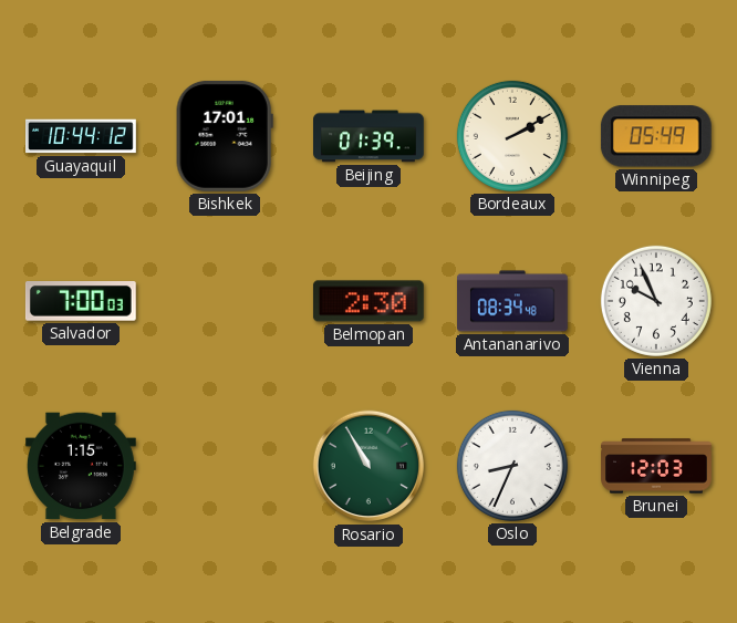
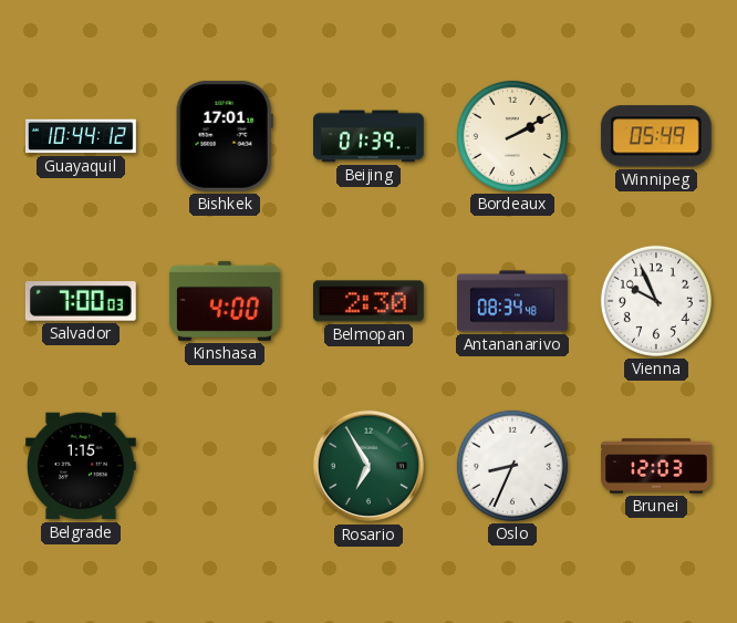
Kinshasa: none -> 4:00 (225, 301)
Rosario: 10:55 -> 6:55 (369, 466)
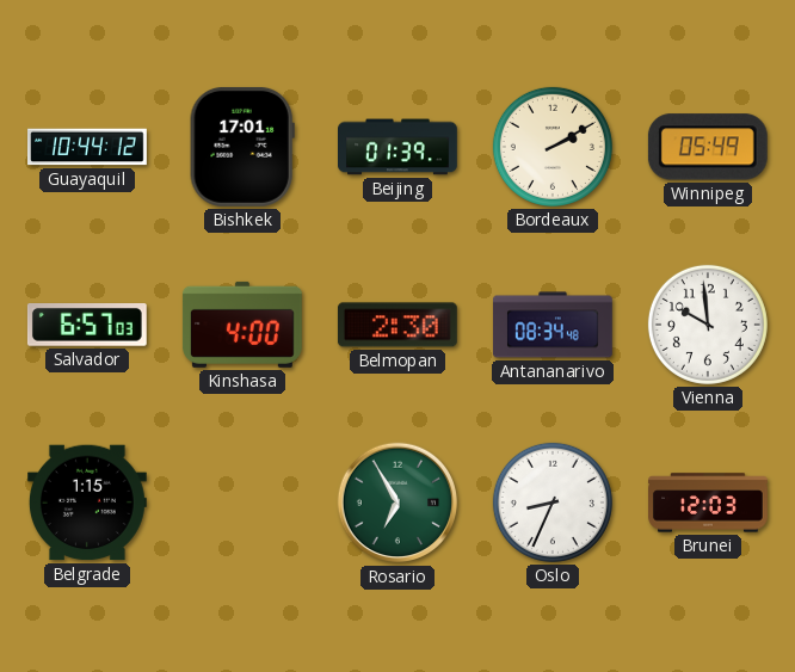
Salvador: 7:00 -> 6:57 (87, 326)
Vienna: 9:56 -> 9:59 (708, 325)
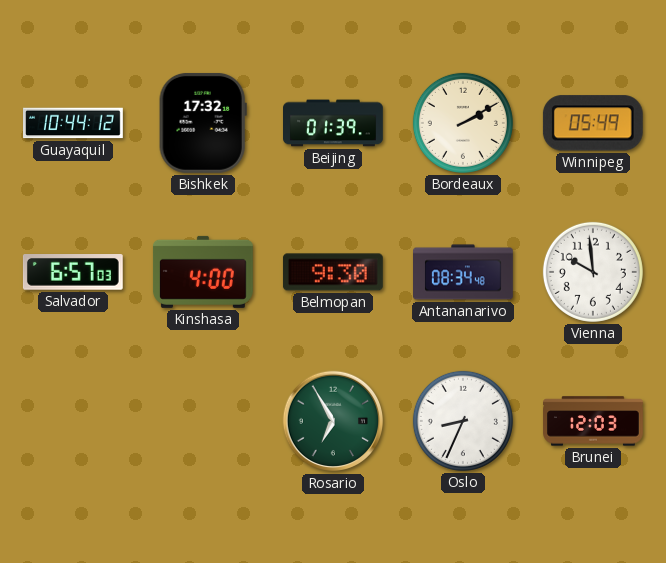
Bishkek: 17:01 -> 17:32 (203, 123)
Belmopan: 2:30 -> 9:30 (333, 272)
Belgrade: 1:15 -> none (88, 503)
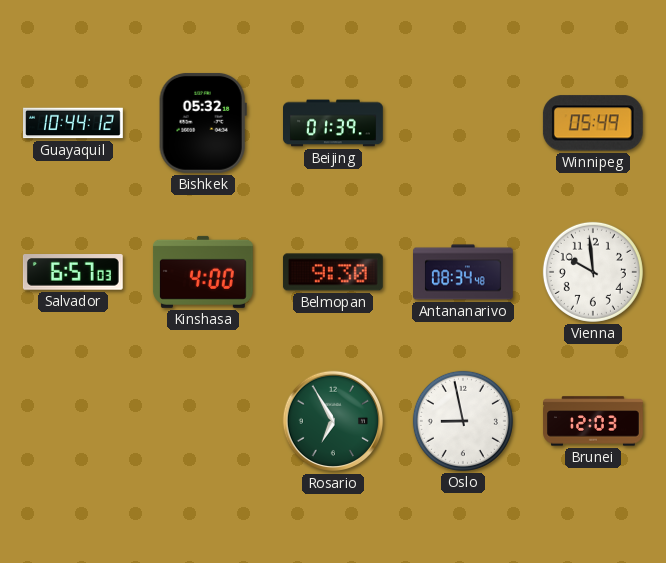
Bishkek: 17:32 -> 05:32 (203, 123)
Bordeaux: 2:10 -> none (463, 123)
Oslo: 8:34 -> 8:58 (463, 421)
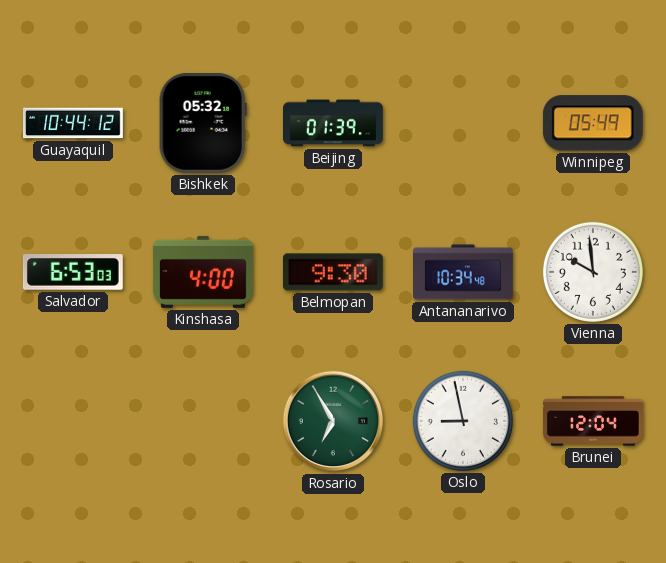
Salvador: 6:57 -> 6:53 (73, 273)
Antananarivo: 08:34 -> 10:34 (464, 272)
Brunei: 12:03 -> 12:04 (593, 421)
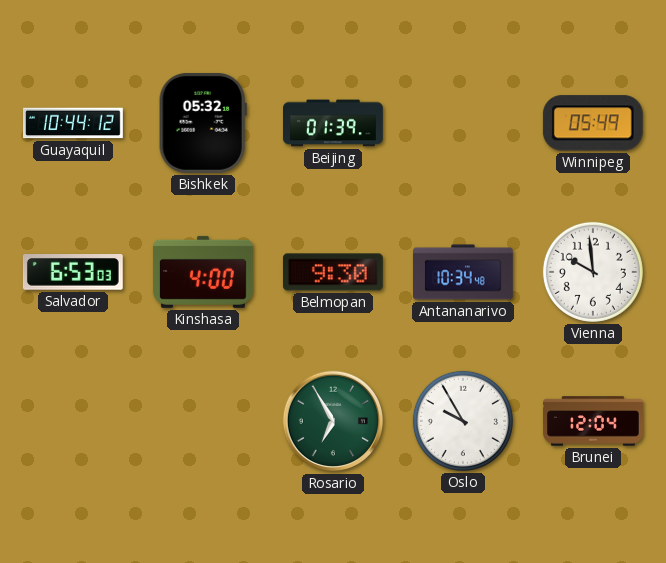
Oslo: 8:58 -> 9:55 (463, 421)
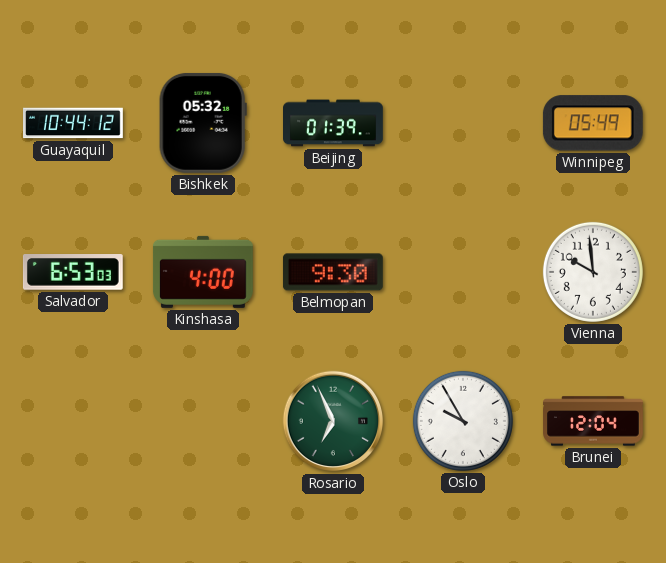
Antananarivo: 10:34 -> none (464, 272)
Rosario: 6:55 -> 6:56 (333, 421)
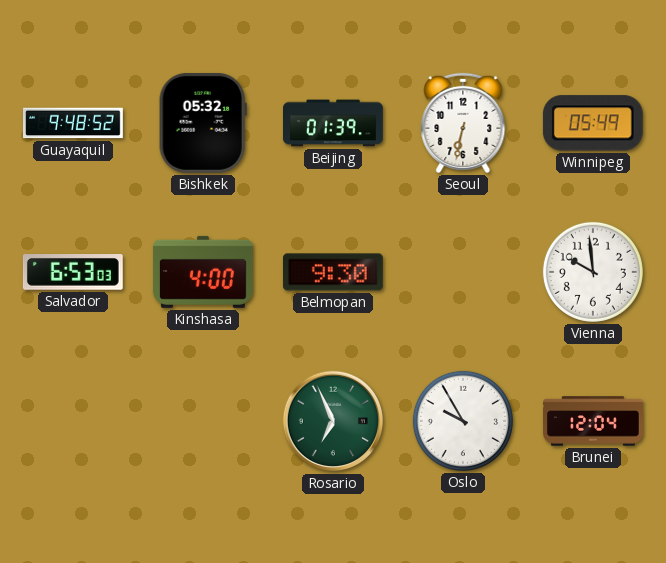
Guayaquil: 10:44 -> 9:48 (74, 123)
Seoul: none -> 6:32 (463, 123)
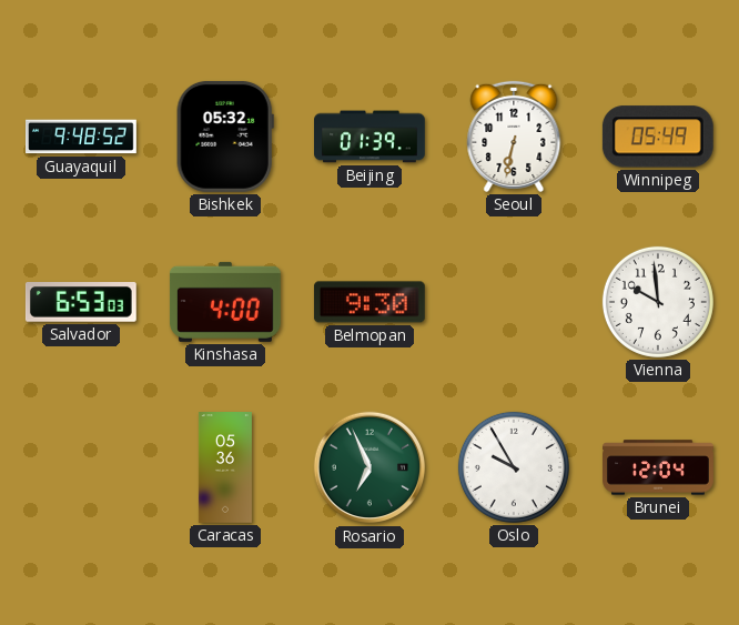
Caracas: none -> 05:36 (225, 468)
